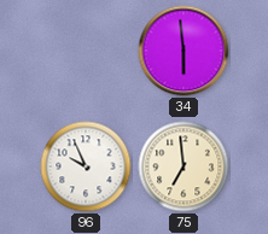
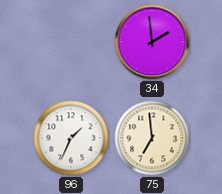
34: 5:59 -> 1:59 (152, 42)
96: 9:56 -> 1:34 (71, 138)
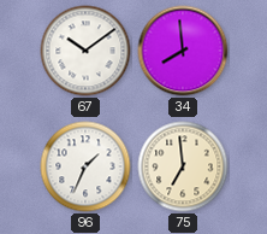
67: none -> 10:09 (85, 51)
34: 1:59 -> 7:59 (183, 51)
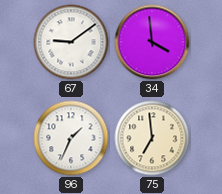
67: 10:09 -> 9:09 (71, 42)
34: 7:59 -> 3:59 (152, 42)
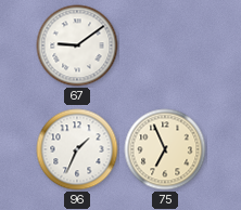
34: 3:59 -> none (152, 42)
75: 6:59 -> 6:56 (165, 149)
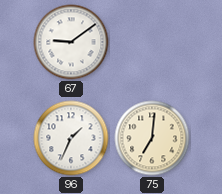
75: 6:56 -> 7:01 (152, 138)
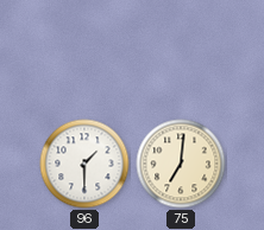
67: 9:09 -> none (71, 42)
96: 1:34 -> 1:30 (84, 164)
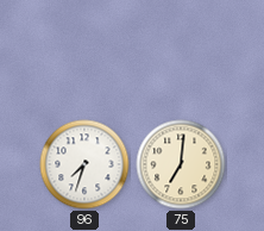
96: 1:30 -> 7:33 (84, 164)
